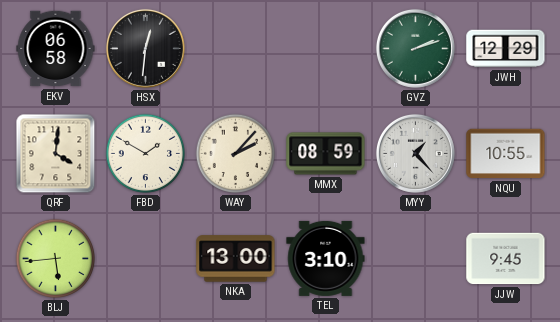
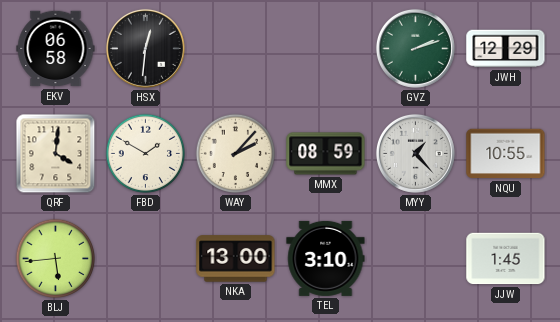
JJW: 9:45 -> 1:45 (506, 259)
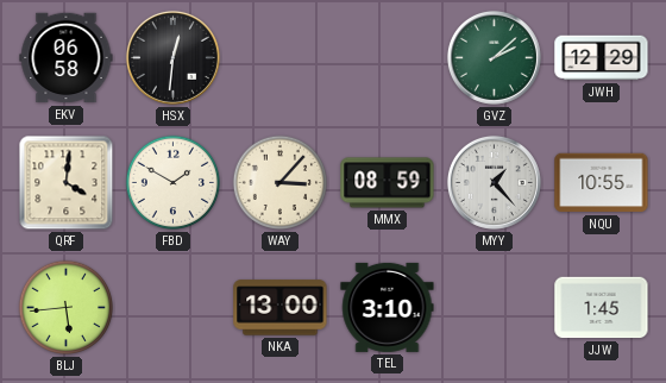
GVZ: 2:12 -> 2:08 (494, 57)
WAY: 2:07 -> 3:07 (281, 183)
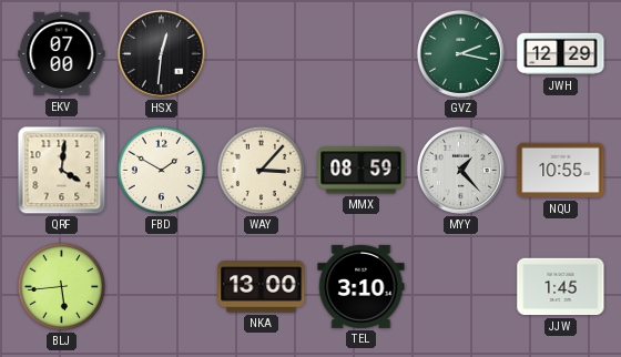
EKV: 06:58 -> 07:00 (62, 54)
GVZ: 2:08 -> 2:17 (460, 53)
